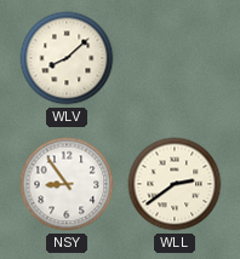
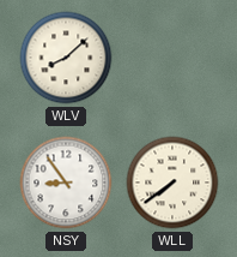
WLL: 2:39 -> 7:39 (172, 183)
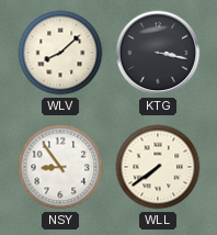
KTG: none -> 3:17 (158, 53)
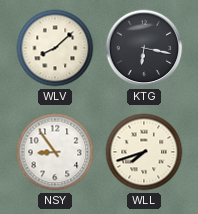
KTG: 3:17 -> 6:17 (144, 48)
WLL: 7:39 -> 7:42 (144, 152)
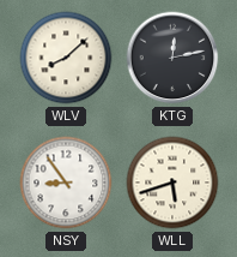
KTG: 6:17 -> 12:13 (172, 58)
WLL: 7:42 -> 5:42 (172, 183)
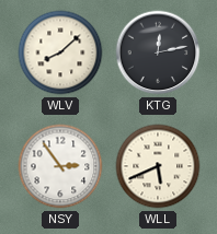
NSY: 8:54 -> 2:54 (60, 166)
WLL: 5:42 -> 5:41 (158, 166)
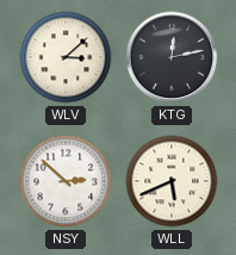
WLV: 8:08 -> 3:08 (66, 57)
NSY: 2:54 -> 2:52 (66, 181)
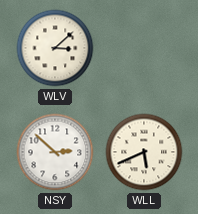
KTG: 12:13 -> none (172, 57)
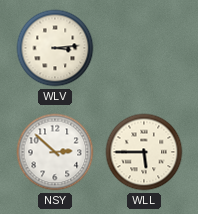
WLV: 3:08 -> 3:14 (55, 48)
WLL: 5:41 -> 5:45 (144, 152)
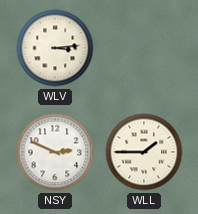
NSY: 2:52 -> 2:49 (55, 152)
WLL: 5:45 -> 1:45 (144, 152)
